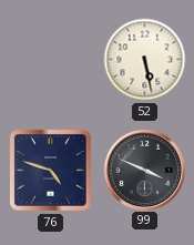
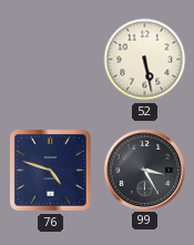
99: 3:49 -> 3:25 (144, 170)
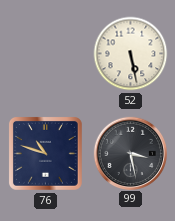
76: 4:48 -> 10:48 (45, 153)
99: 3:25 -> 3:28 (130, 153)
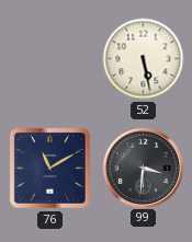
76: 10:48 -> 11:10 (49, 168)
99: 3:28 -> 3:31 (143, 168)
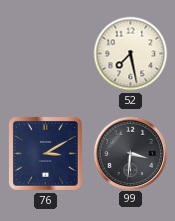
52: 5:28 -> 7:28 (131, 54)
76: 11:10 -> 3:10 (45, 153)
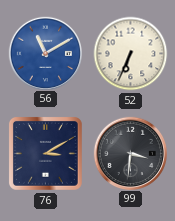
56: none -> 11:10 (45, 53)
52: 7:28 -> 6:34 (131, 54)
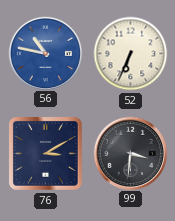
56: 11:10 -> 10:47 (45, 53)
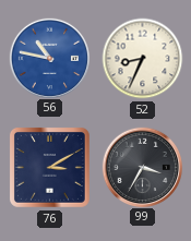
52: 6:34 -> 8:34 (143, 59)
99: 3:31 -> 3:35 (142, 167)
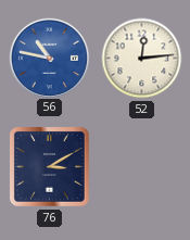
52: 8:34 -> 12:14 (142, 59)
99: 3:35 -> none (142, 167)
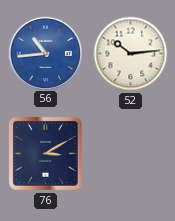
56: 10:47 -> 10:44 (45, 53)
52: 12:14 -> 10:14 (131, 54)
